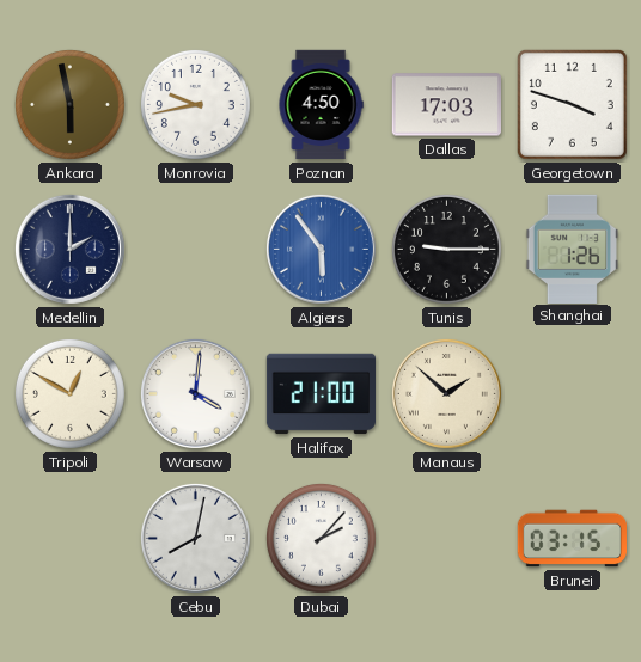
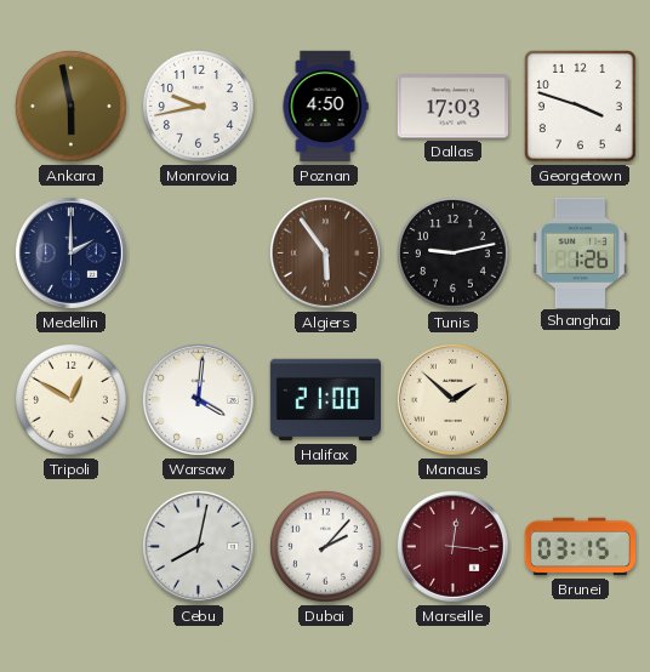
Algiers dial: blue -> brown (325, 252)
Tunis: 9:15 -> 9:13 (452, 252)
Marseille: none -> 12:16 (452, 546)
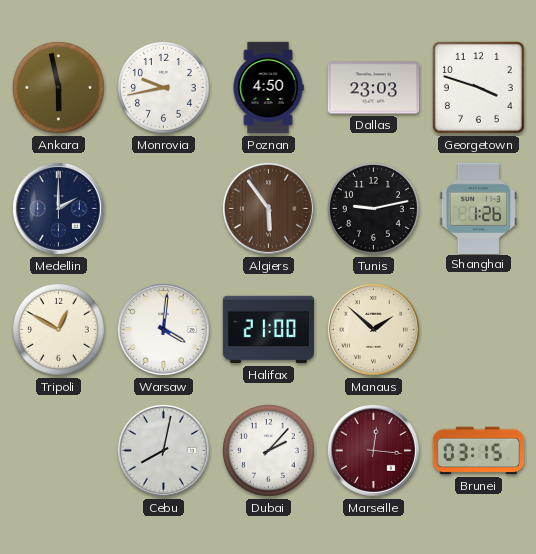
Dallas: 17:03 -> 23:03 (373, 88)
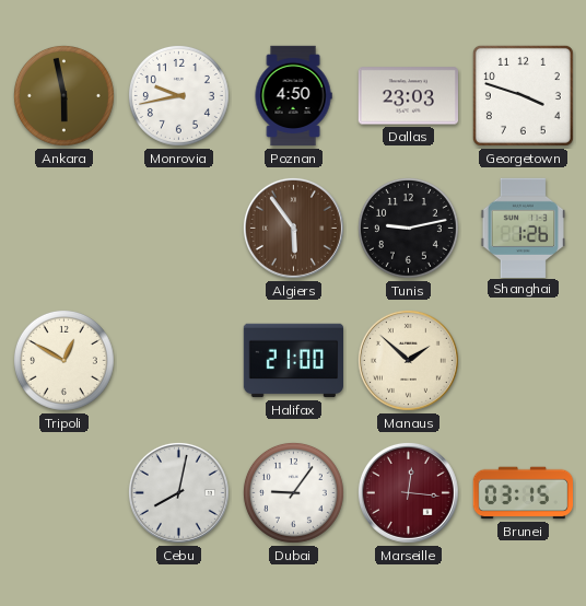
Medellin: 2:00 -> none (58, 208)
Warsaw: 4:01 -> none (163, 329)
Dubai: 2:07 -> 9:06 (293, 492)
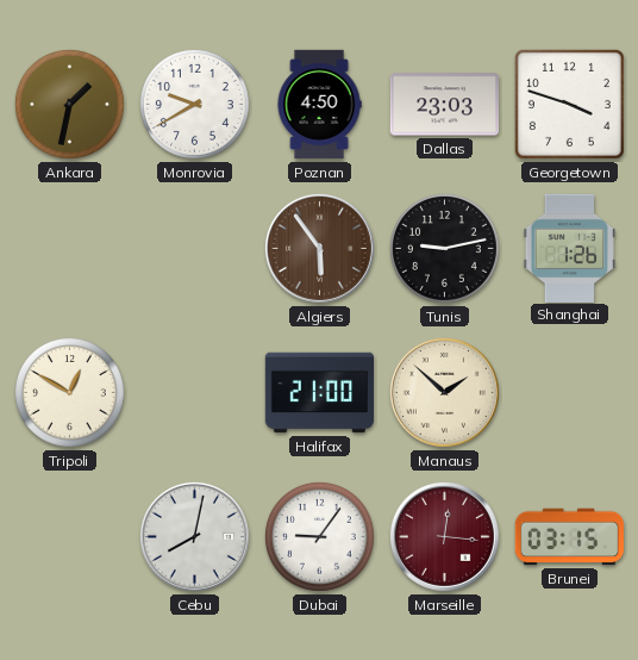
Ankara: 5:58 -> 1:32 (69, 104)
Monrovia: 9:43 -> 9:40 (194, 104)
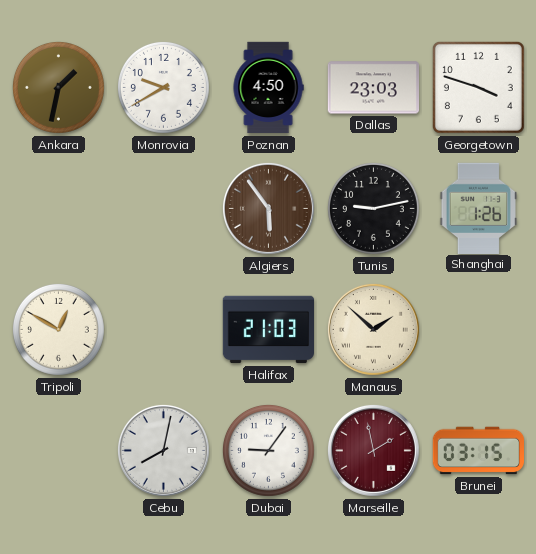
Halifax: 21:00 -> 21:03 (269, 330)
Marseille: 12:16 -> 1:58 (373, 450)
